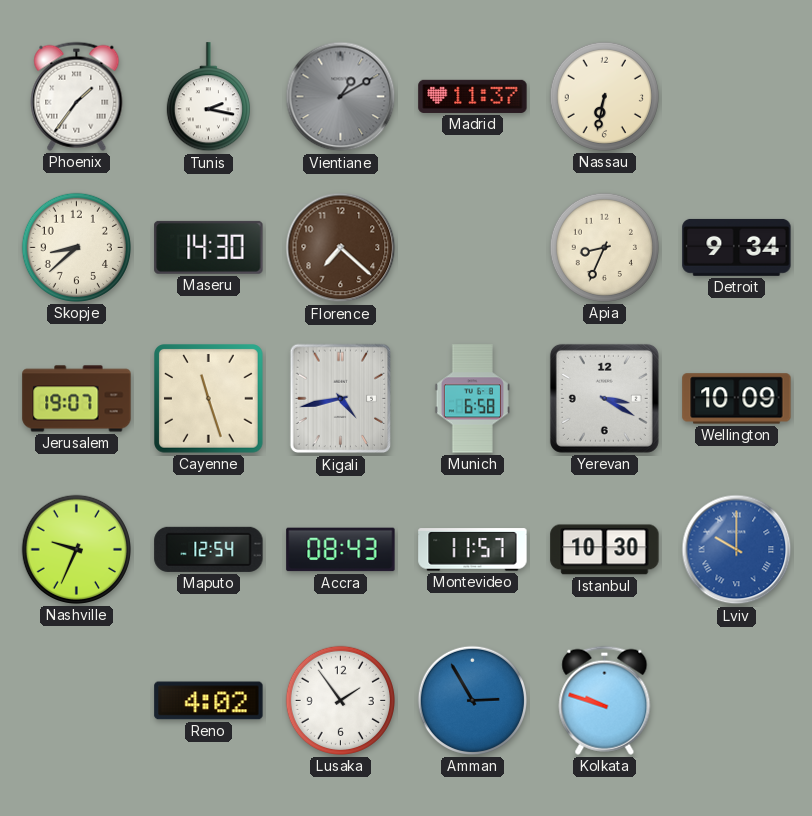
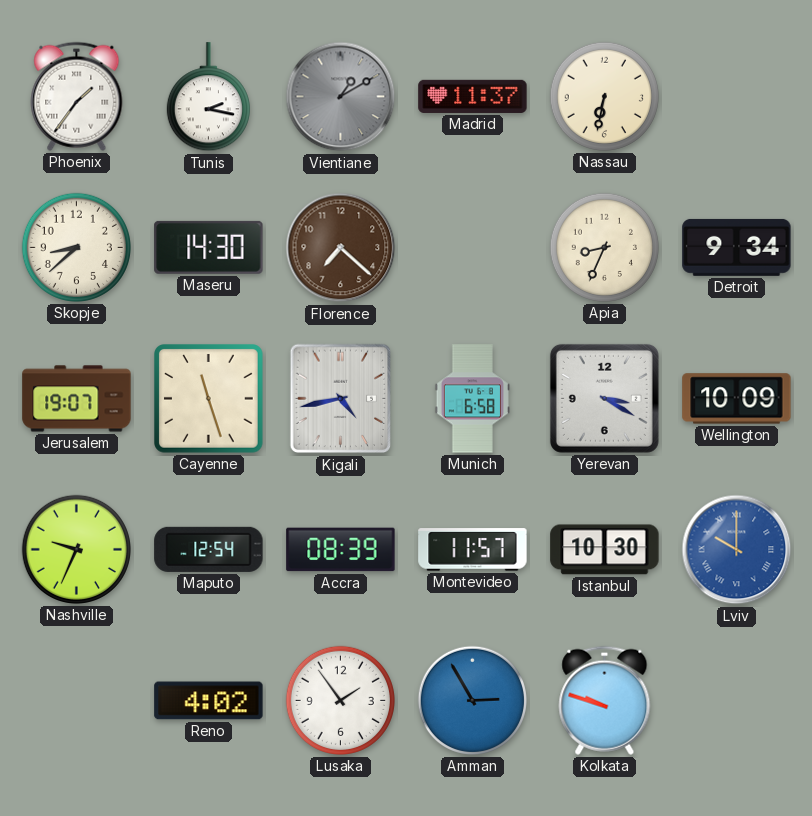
Accra: 08:43 -> 08:39 (341, 550)
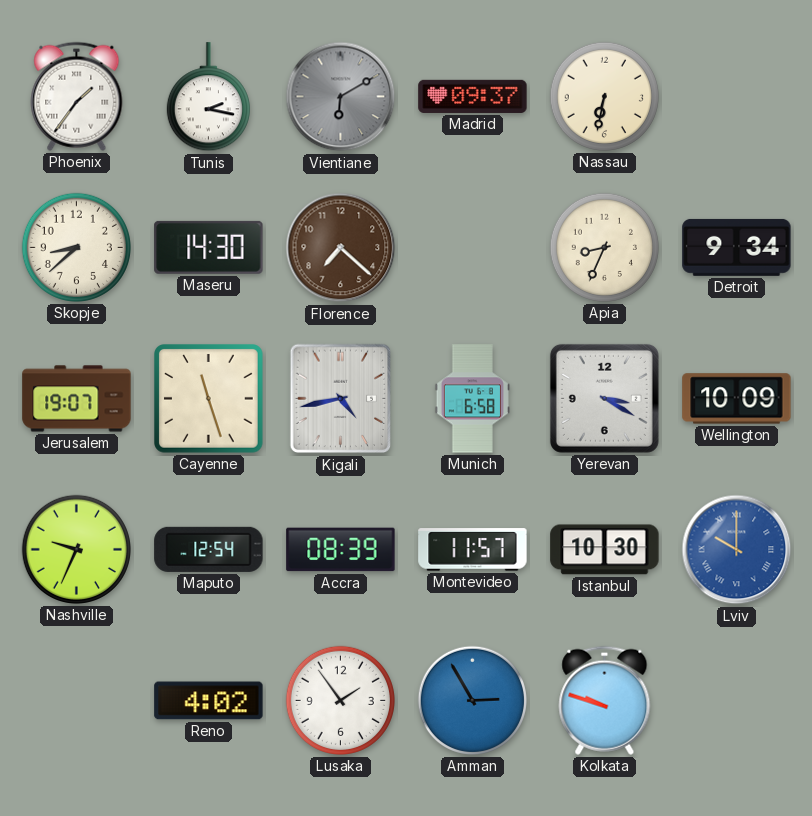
Vientiane: 1:10 -> 6:10 (341, 97)
Madrid: 11:37 -> 09:37 (473, 96)
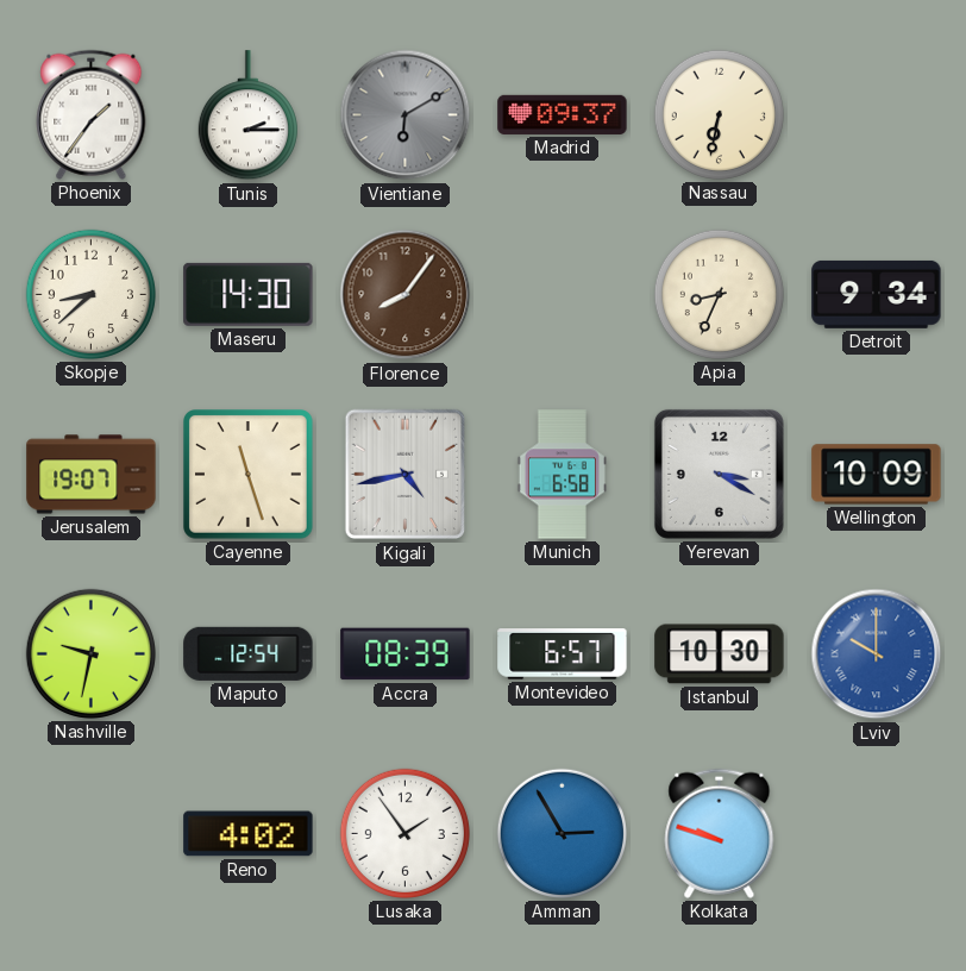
Tunis: 2:17 -> 2:15 (247, 115)
Florence: 7:22 -> 8:06 (406, 295)
Nashville: 9:34 -> 9:32 (90, 653)
Montevideo: 11:57 -> 6:57 (563, 654)
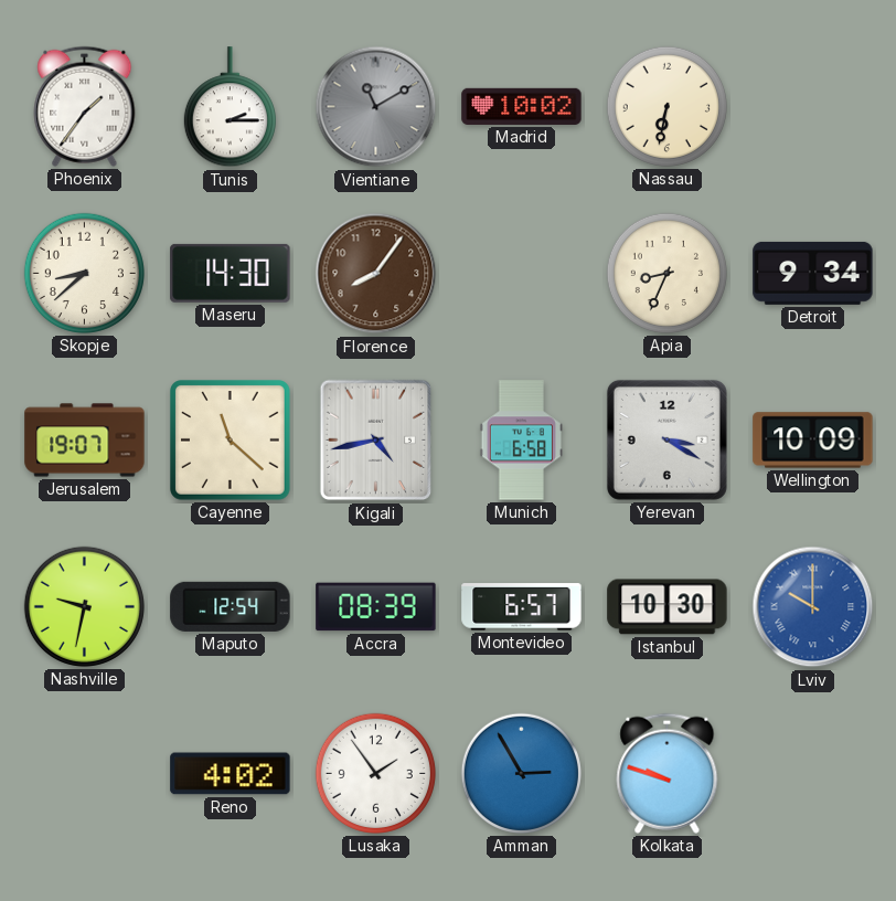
Vientiane: 6:10 -> 11:10 (376, 107)
Madrid: 09:37 -> 10:02 (522, 106)
Cayenne: 11:27 -> 11:22 (231, 441)
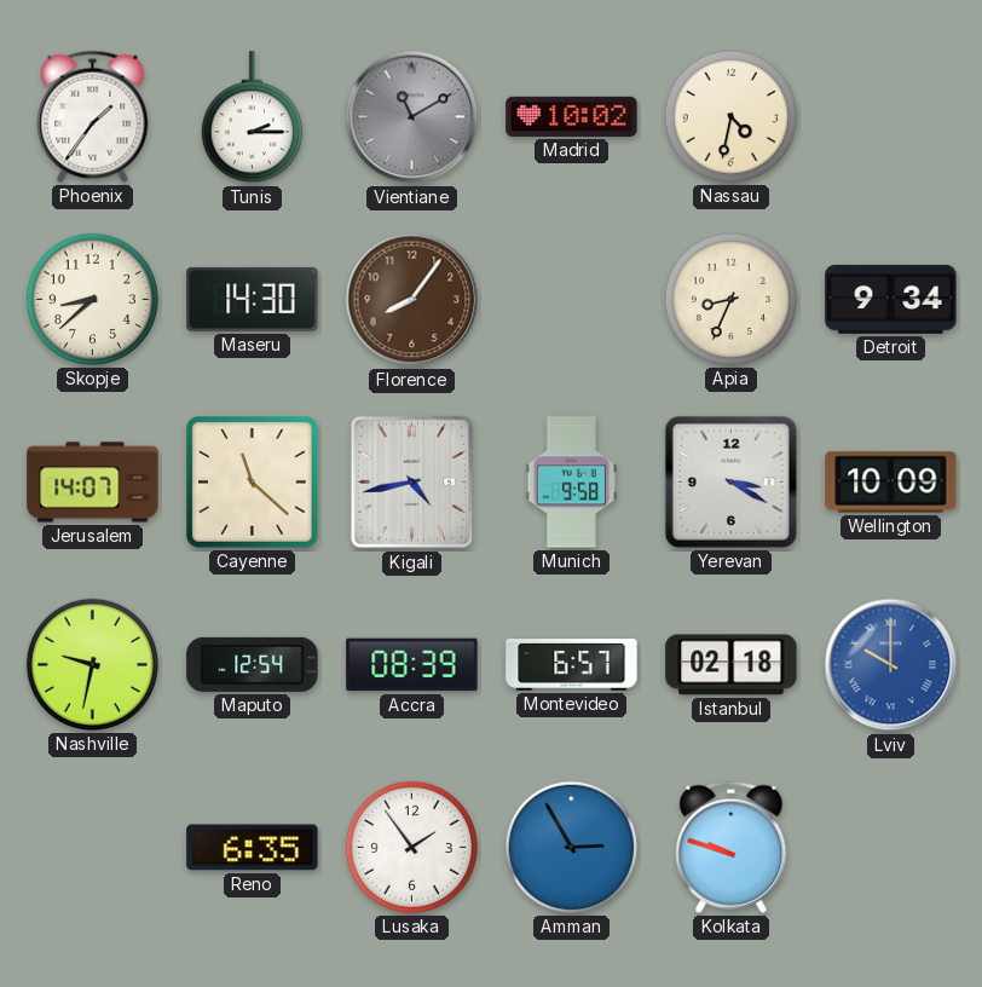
Nassau: 6:32 -> 4:32 (730, 116)
Jerusalem: 19:07 -> 14:07 (93, 483)
Munich: 6:58 -> 9:58 (571, 483)
Istanbul: 10:30 -> 02:18 (732, 665)
Reno: 4:02 -> 6:35 (253, 848)
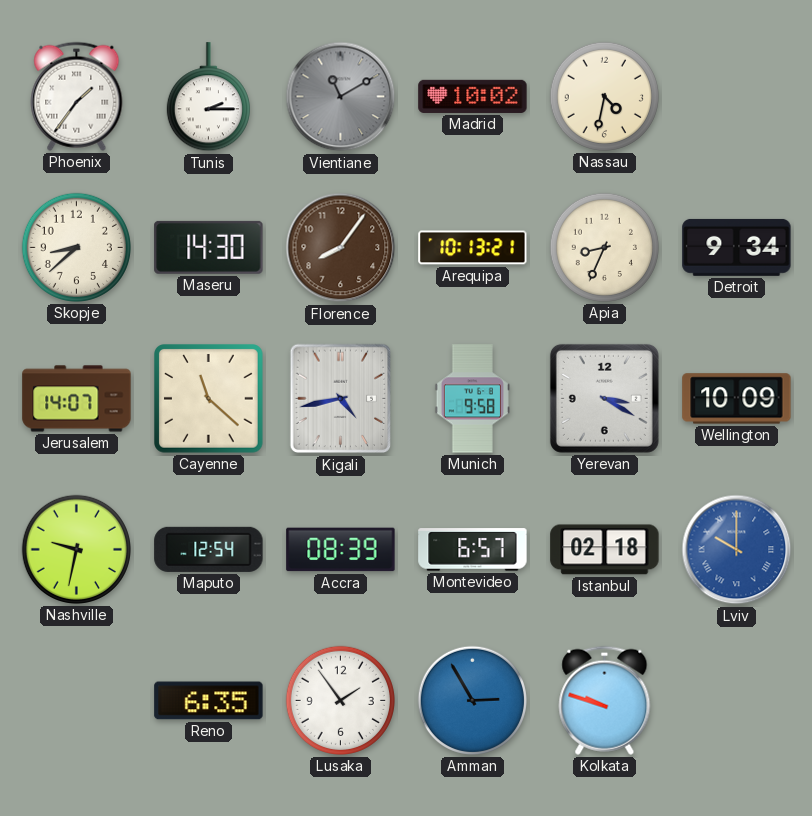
Arequipa: none -> 10:13 (473, 248)
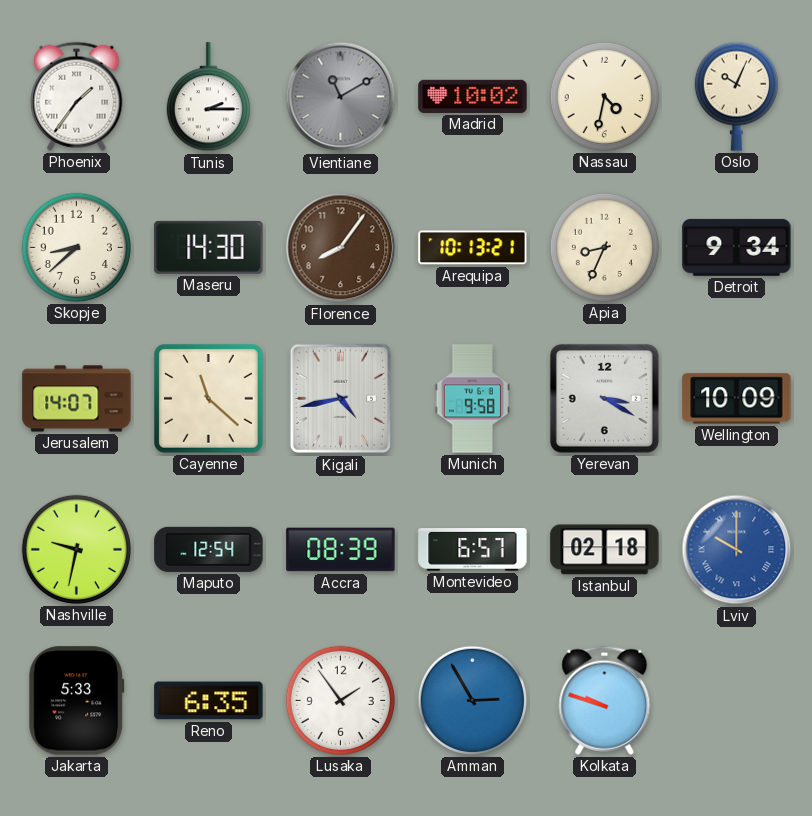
Oslo: none -> 10:04 (736, 96)
Jakarta: none -> 5:33 (77, 701)
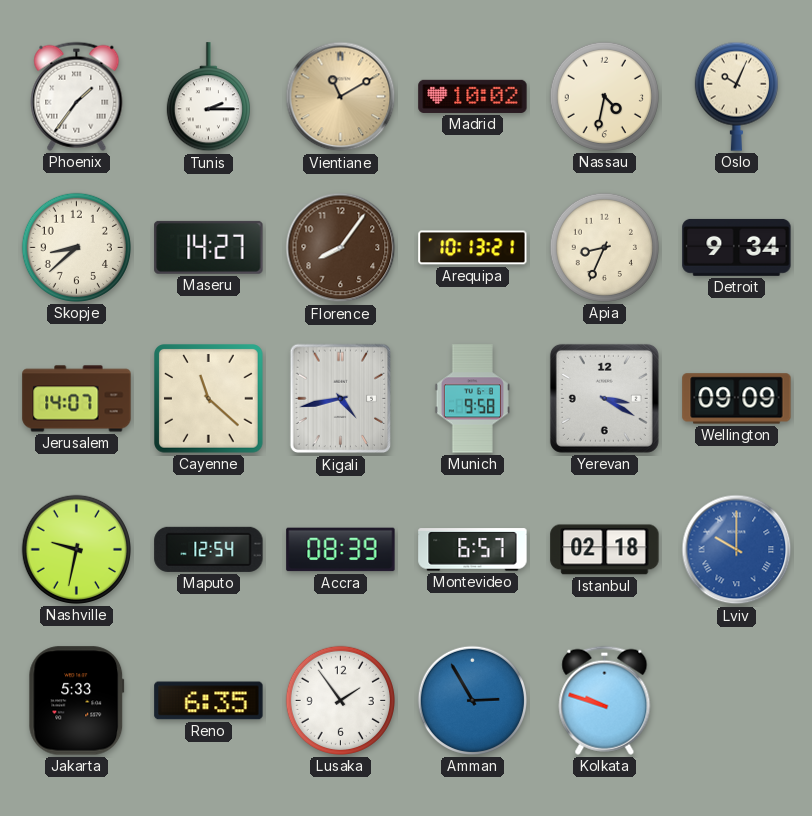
Vientiane dial: grey -> champagne (341, 97)
Maseru: 14:30 -> 14:27 (209, 247)
Wellington: 10:09 -> 09:09 (737, 399)
